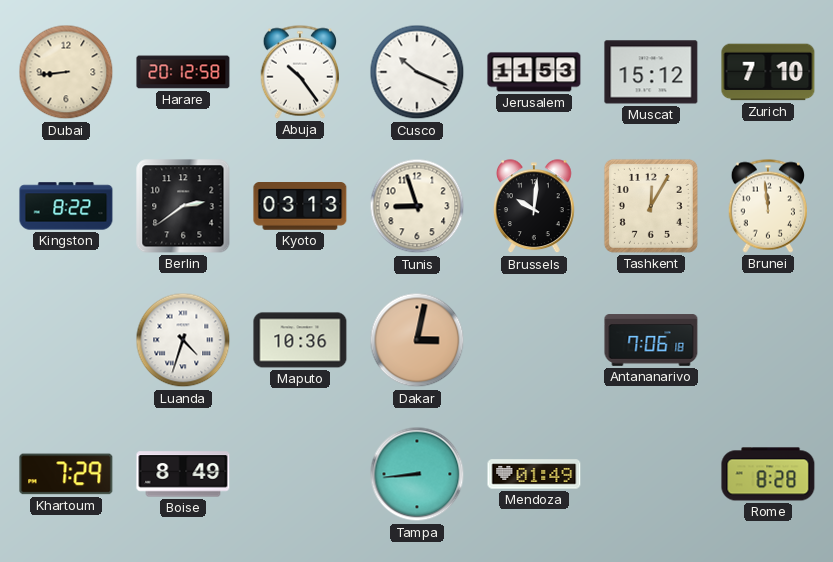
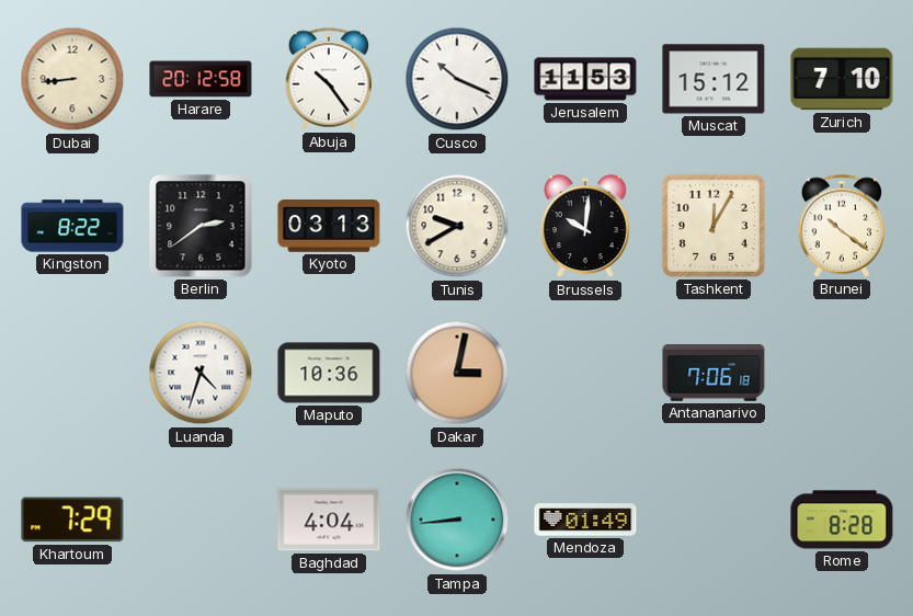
Tunis: 8:57 -> 9:40 (457, 226)
Brunei: 11:59 -> 10:21 (841, 226)
Boise: 8:49 -> none (183, 474)
Baghdad: none -> 4:04 (329, 520)
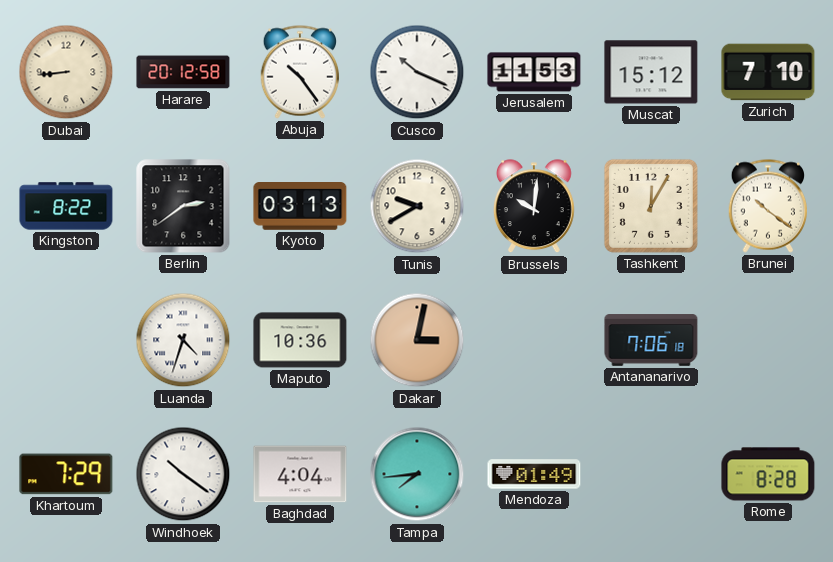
Windhoek: none -> 10:21 (183, 474)
Tampa: 8:44 -> 7:44 (417, 474)
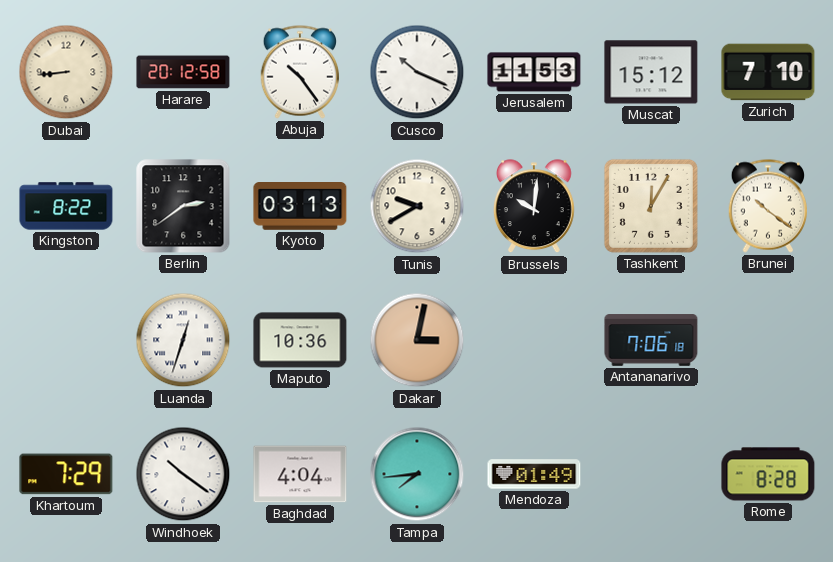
Luanda: 4:33 -> 12:33 (183, 340)
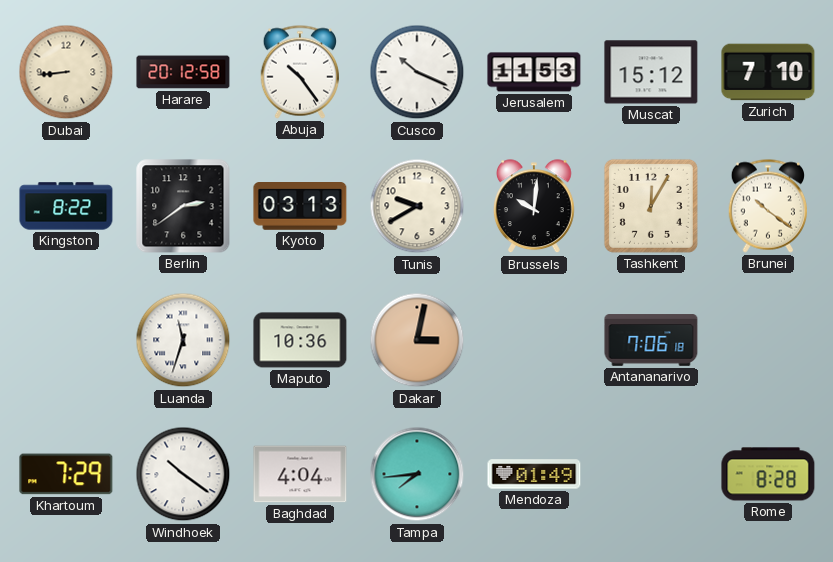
Luanda: 12:33 -> 11:33 (183, 340)
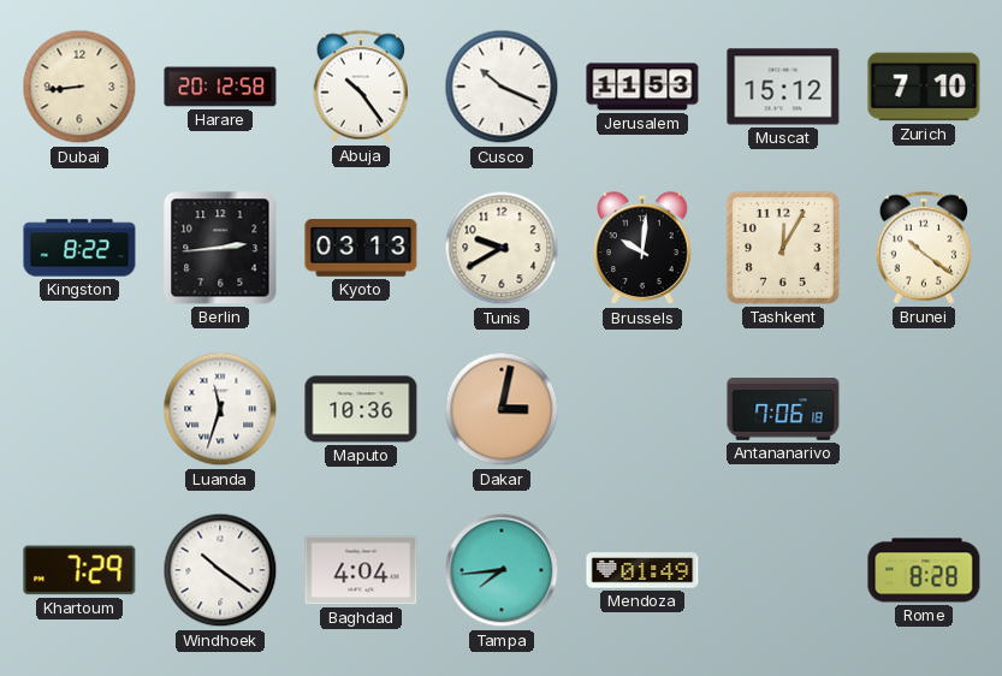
Berlin: 2:39 -> 2:44 (220, 248)
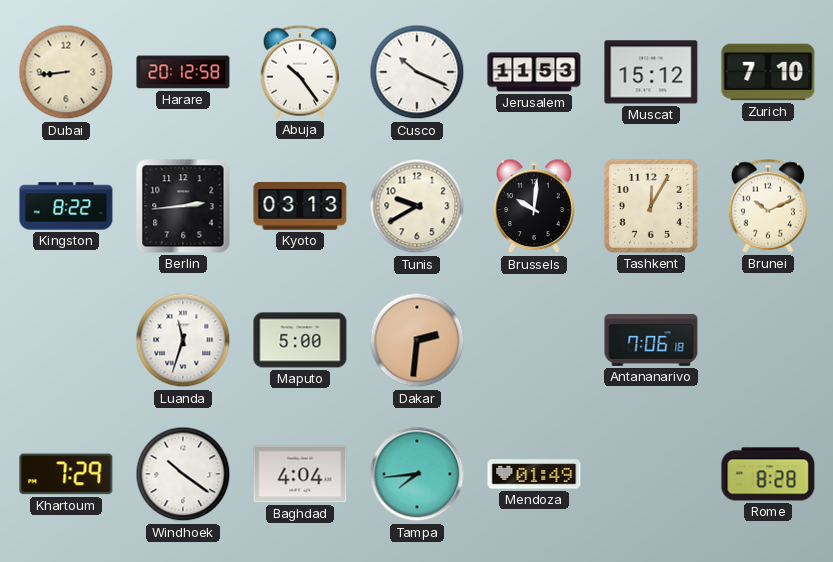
Brunei: 10:21 -> 10:11 (767, 206)
Maputo: 10:36 -> 5:00 (300, 340)
Dakar: 3:02 -> 2:31 (417, 340)
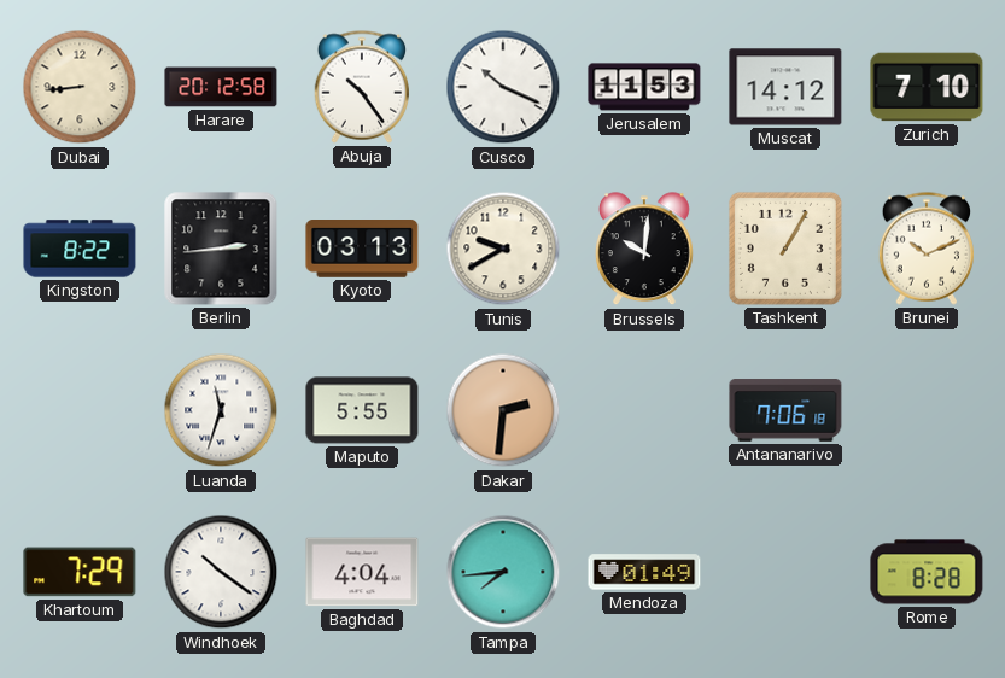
Muscat: 15:12 -> 14:12 (785, 87)
Tashkent: 12:05 -> 1:05 (785, 249)
Maputo: 5:00 -> 5:55 (362, 410)
